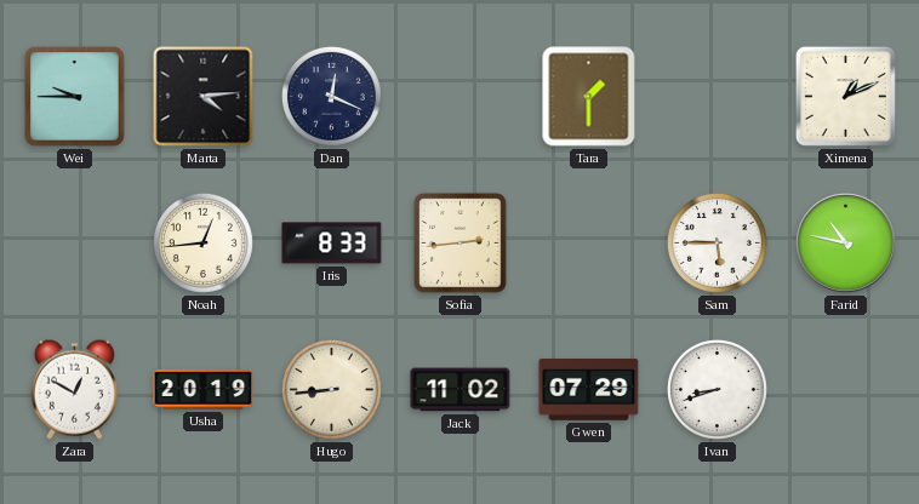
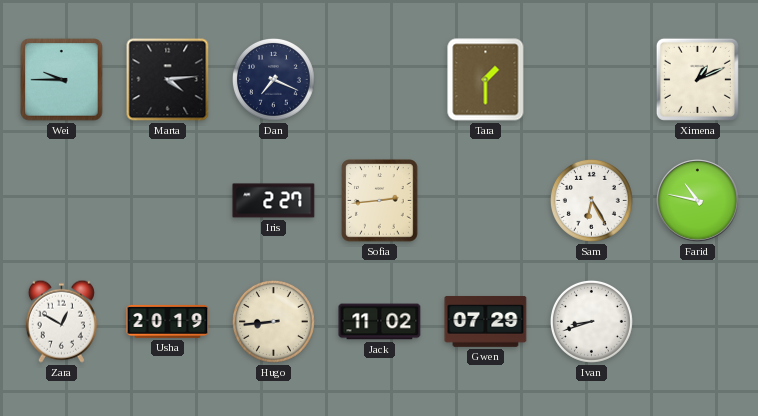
Dan: 12:19 -> 7:19 (273, 79)
Noah: 12:44 -> none (202, 242)
Iris: 8:33 -> 2:27 (274, 201)
Sam: 5:45 -> 6:25 (591, 200)
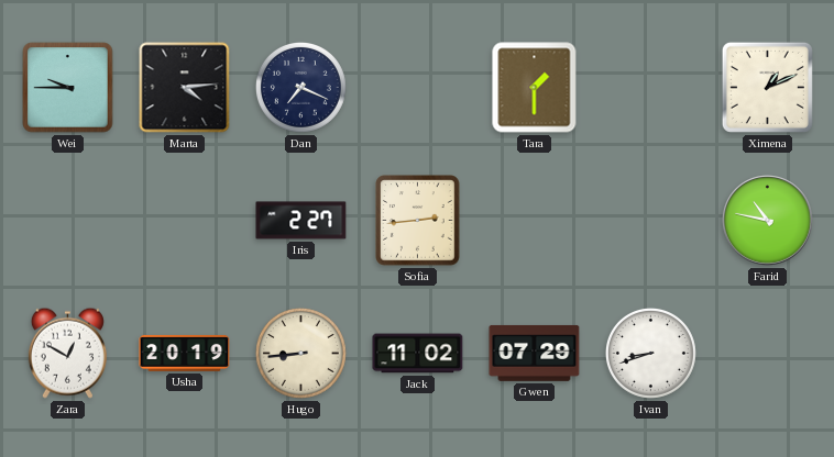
Sam: 6:25 -> none (591, 200)
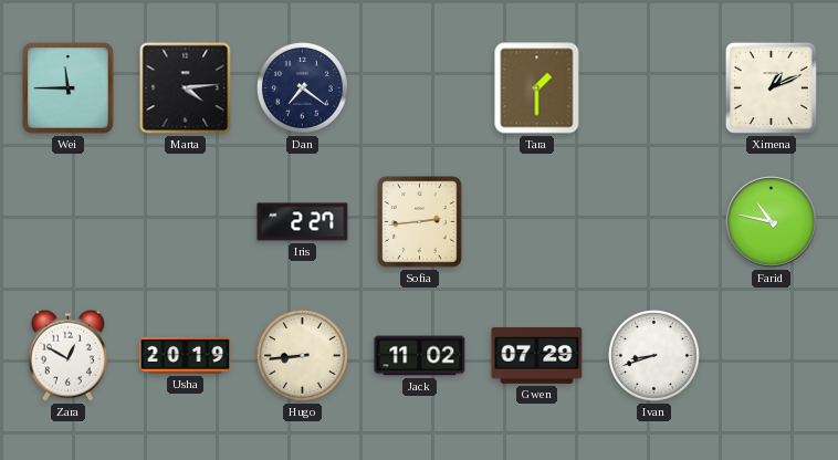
Wei: 9:45 -> 11:45 (69, 88)
Dan: 7:19 -> 7:21 (302, 87)
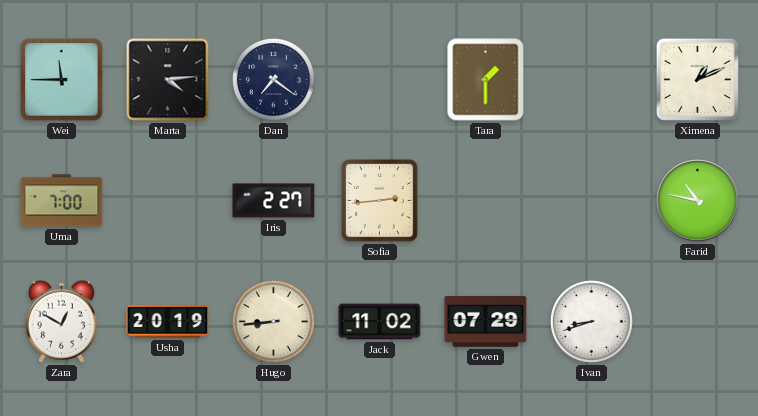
Uma: none -> 7:00 (62, 201)
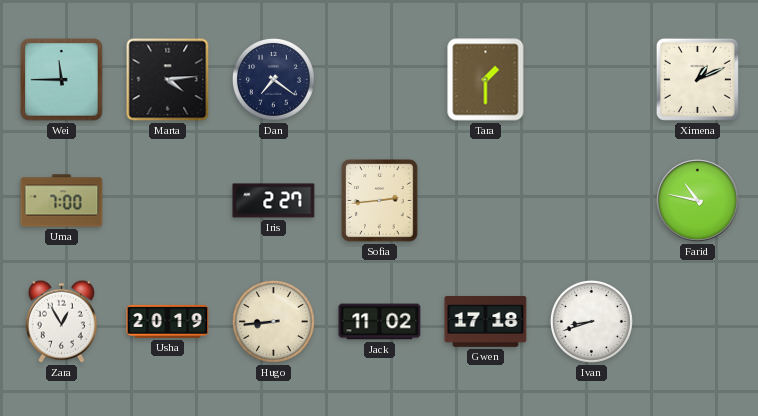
Zara: 12:50 -> 12:55 (61, 321)
Gwen: 07:29 -> 17:18 (486, 322)
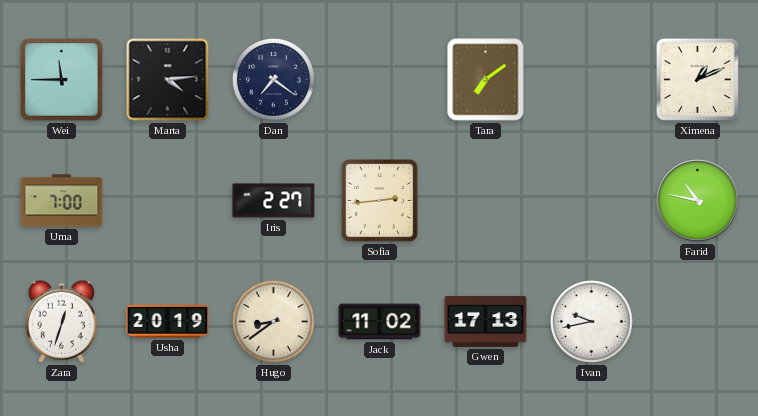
Tara: 1:30 -> 7:09 (486, 80)
Zara: 12:55 -> 12:33 (61, 321)
Hugo: 8:44 -> 8:39 (273, 321)
Gwen: 17:18 -> 17:13 (486, 322)
Ivan: 8:42 -> 9:43 (591, 321)
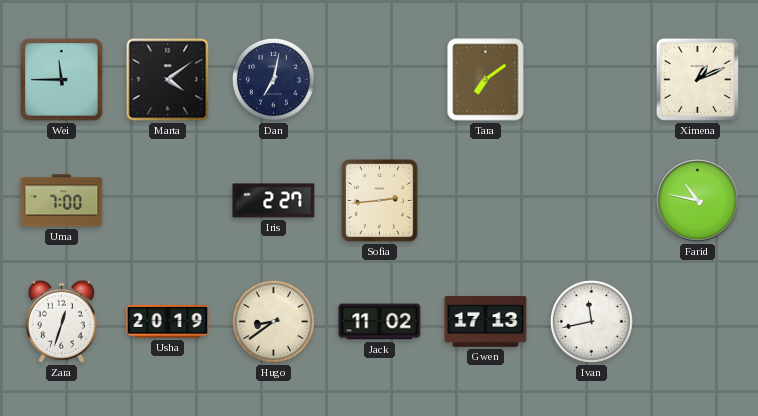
Marta: 4:14 -> 4:09 (168, 80)
Dan: 7:21 -> 7:02 (273, 79)
Ivan: 9:43 -> 11:43 (591, 321)
